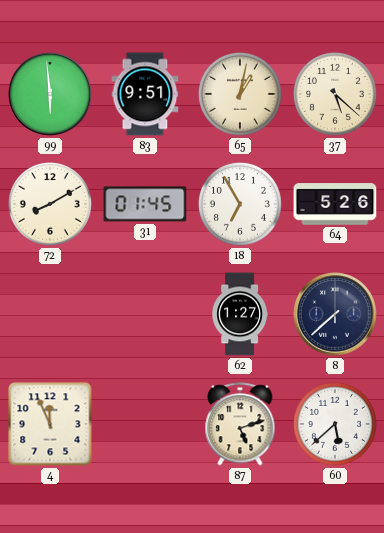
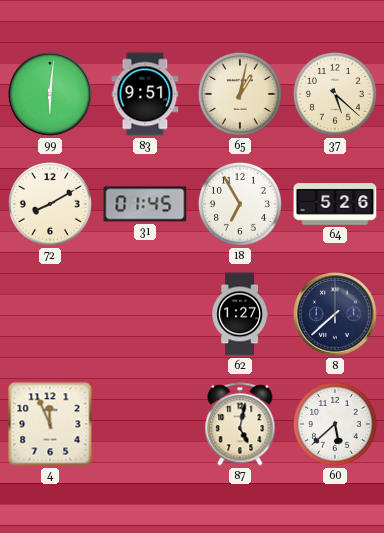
99: 5:59 -> 6:01 (50, 94)
87: 5:12 -> 5:02 (240, 424)
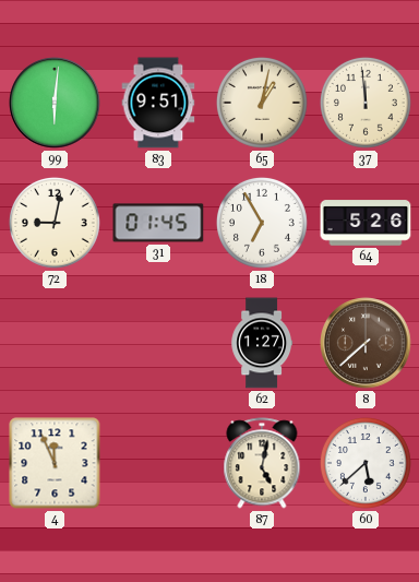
37: 5:22 -> 11:59 (366, 103)
72: 8:10 -> 9:02 (55, 223)
8 dial: navy -> brown (366, 343)
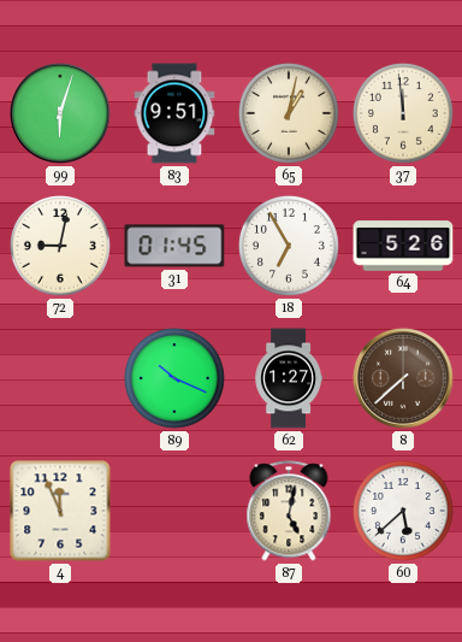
99: 6:01 -> 6:03 (60, 113)
89: none -> 10:19 (174, 378)
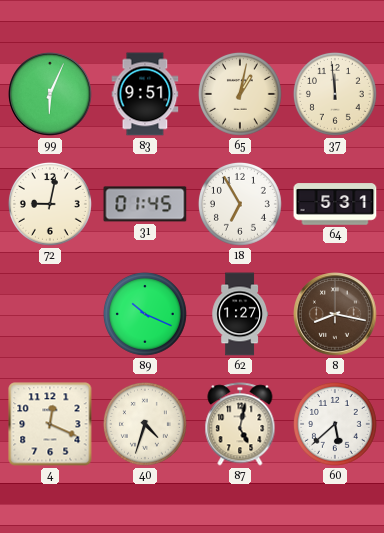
99: 6:03 -> 6:04 (50, 94)
64: 5:26 -> 5:31 (335, 204)
8: 7:38 -> 8:17 (335, 314)
4: 11:56 -> 12:19 (50, 424)
40: none -> 4:33 (145, 424)
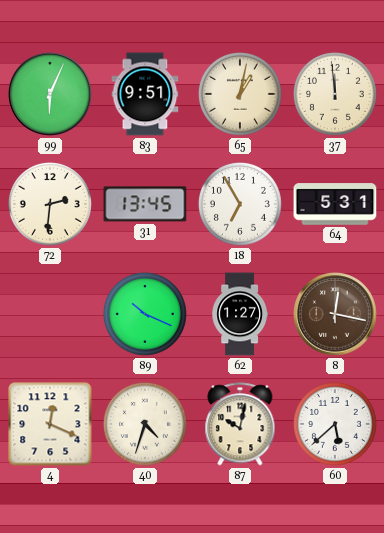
72: 9:02 -> 2:31 (50, 204)
31: 01:45 -> 13:45 (145, 204)
8: 8:17 -> 12:17 (335, 314)
87: 5:02 -> 10:02 (240, 424)
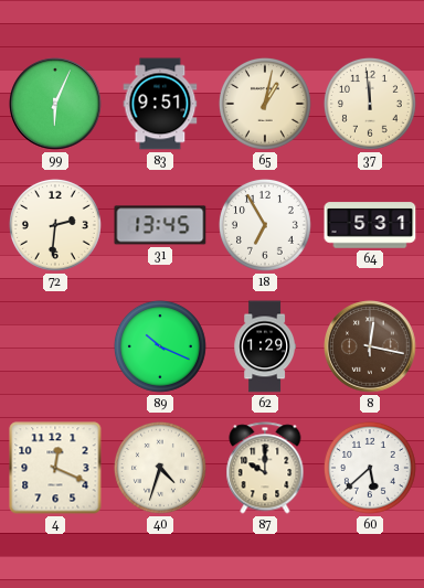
62: 1:27 -> 1:29 (265, 346)
87: 10:02 -> 10:00 (265, 468)
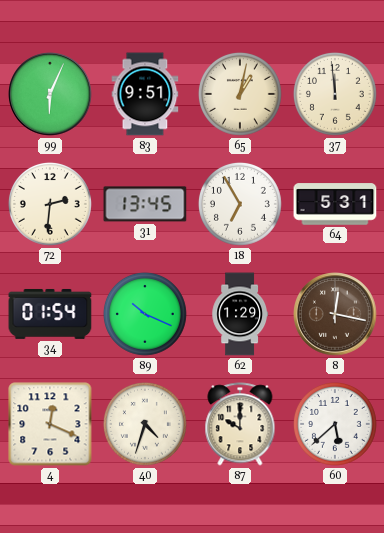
34: none -> 01:54 (50, 314)
